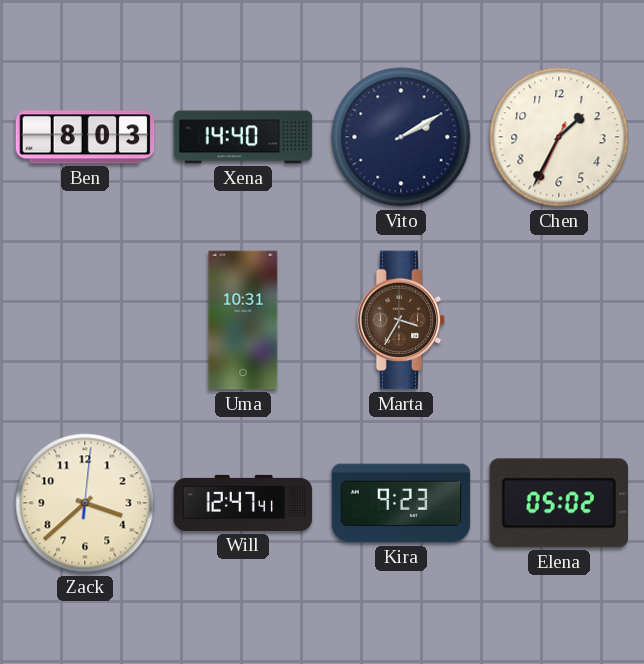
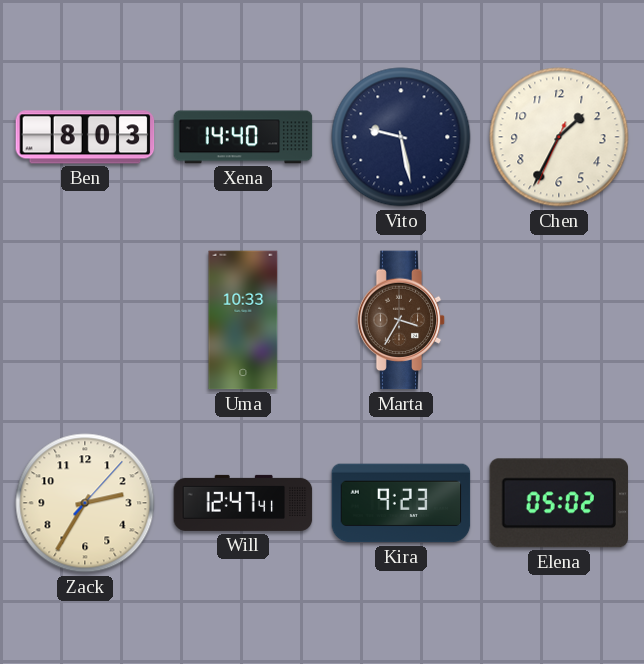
Vito: 2:10 -> 9:28 (401, 137)
Uma: 10:31 -> 10:33 (243, 320)
Zack: 3:38 -> 2:35 (85, 503)
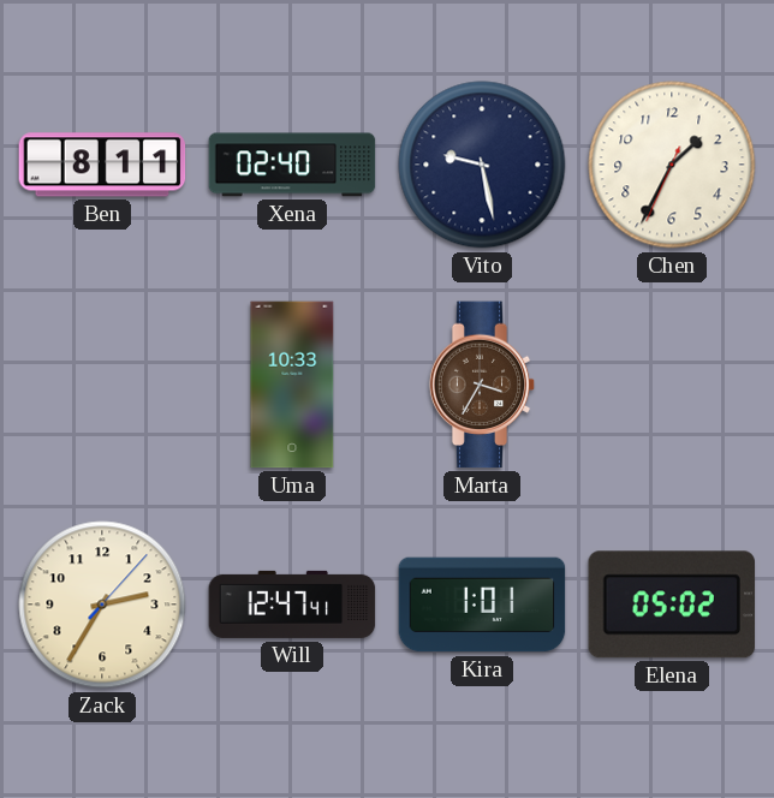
Ben: 8:03 -> 8:11 (102, 165)
Xena: 14:40 -> 02:40 (292, 165)
Kira: 9:23 -> 1:01 (482, 605)
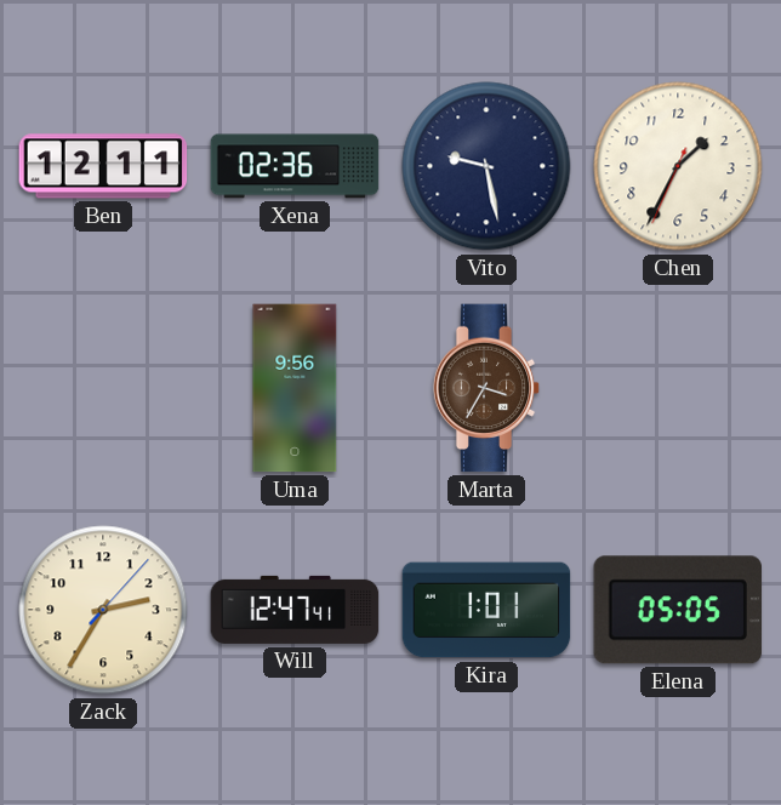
Ben: 8:11 -> 12:11 (103, 166)
Xena: 02:40 -> 02:36 (295, 166)
Uma: 10:33 -> 9:56 (295, 388)
Elena: 05:02 -> 05:05 (677, 610)
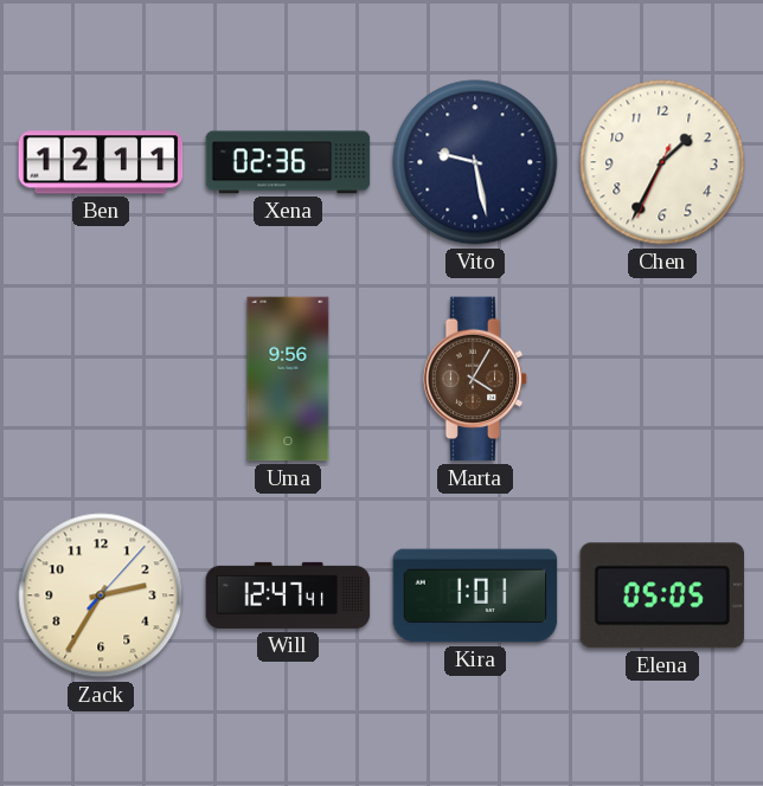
Marta: 3:35 -> 4:05 (475, 379)
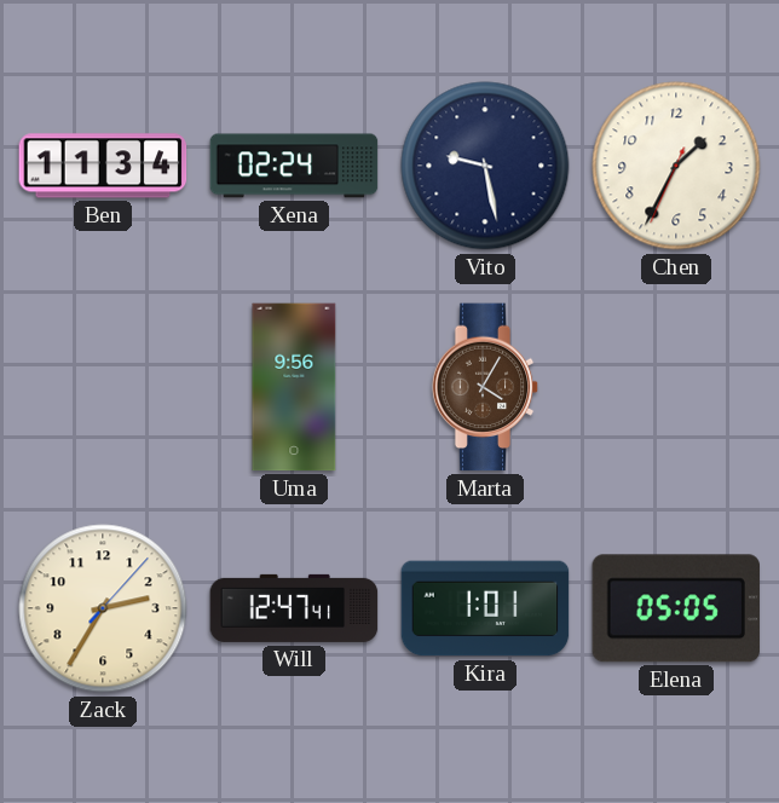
Ben: 12:11 -> 11:34 (103, 166)
Xena: 02:36 -> 02:24 (294, 166)
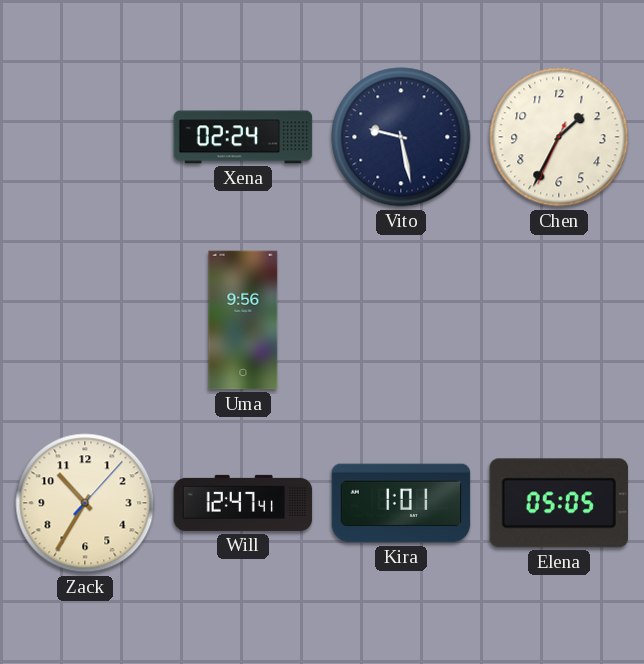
Ben: 11:34 -> none (103, 166)
Marta: 4:05 -> none (485, 387)
Zack: 2:35 -> 10:35 (85, 503)
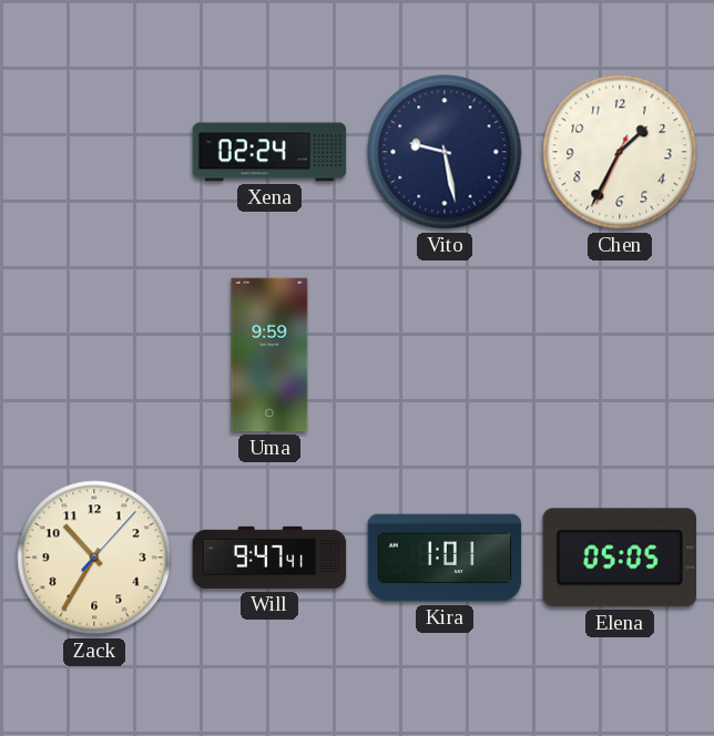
Uma: 9:56 -> 9:59 (269, 355)
Will: 12:47 -> 9:47 (269, 558)
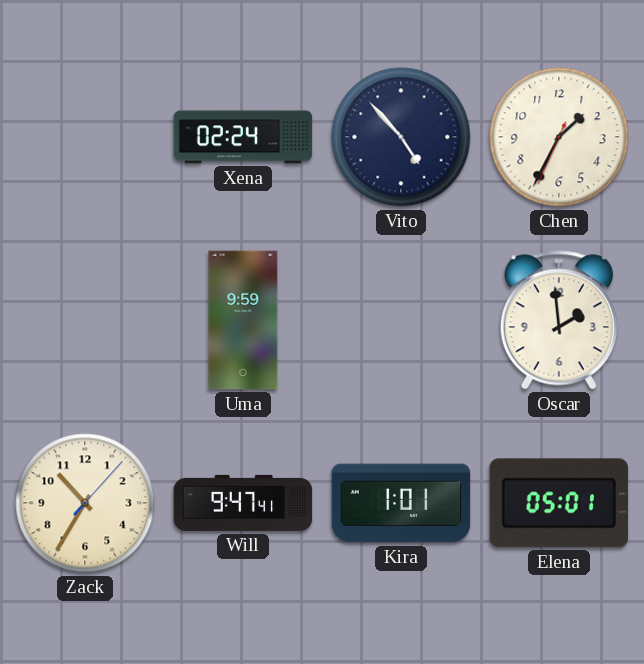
Vito: 9:28 -> 4:53 (401, 137)
Oscar: none -> 1:59 (559, 320)
Elena: 05:05 -> 05:01 (558, 503)
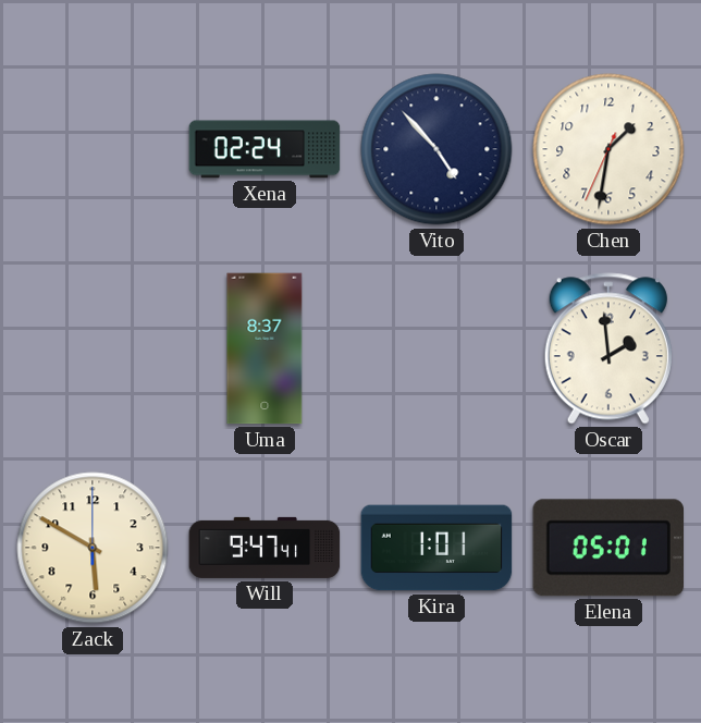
Chen: 1:34 -> 1:31 (608, 149)
Uma: 9:59 -> 8:37 (265, 348)
Zack: 10:35 -> 5:50 (93, 548)
